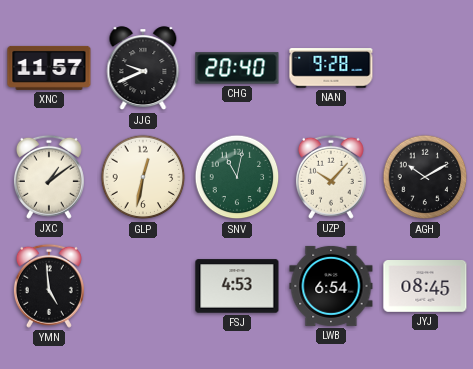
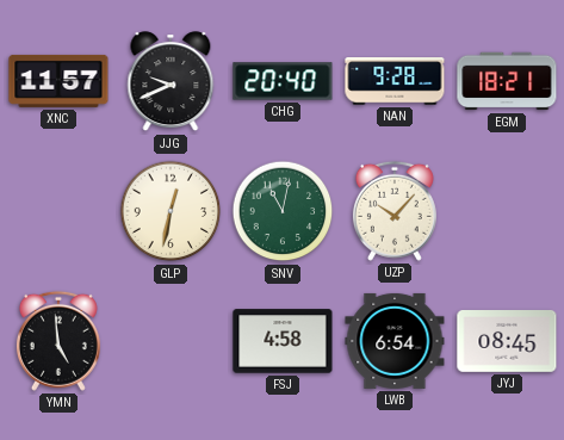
EGM: none -> 18:21 (507, 81)
JXC: 1:09 -> none (49, 177)
AGH: 10:10 -> none (425, 177)
FSJ: 4:53 -> 4:58 (283, 341)
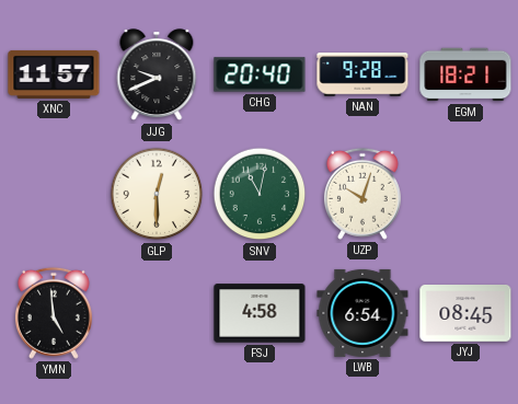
GLP: 12:32 -> 12:30 (157, 194)
UZP: 10:07 -> 10:03 (362, 194)
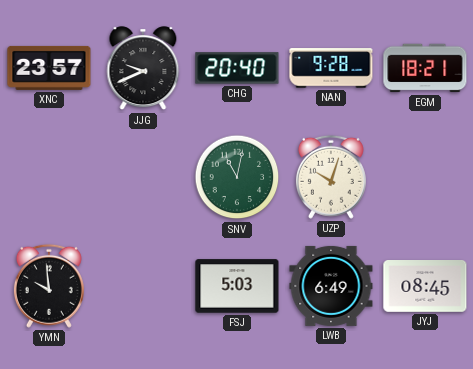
XNC: 11:57 -> 23:57 (49, 68)
GLP: 12:30 -> none (157, 194)
YMN: 4:59 -> 9:59 (49, 286)
FSJ: 4:58 -> 5:03 (237, 286)
LWB: 6:54 -> 6:49 (331, 286)
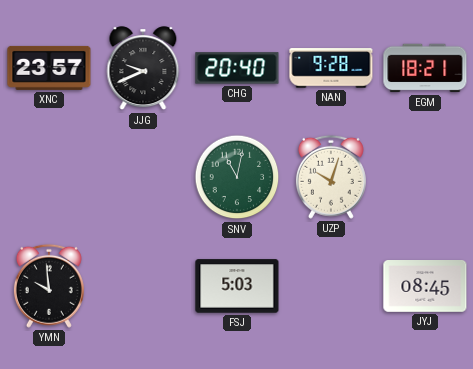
LWB: 6:49 -> none (331, 286)
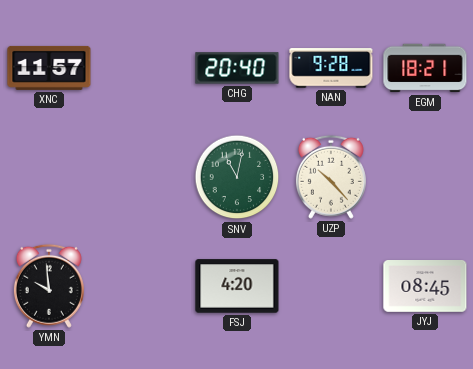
XNC: 23:57 -> 11:57 (49, 68)
JJG: 9:41 -> none (143, 69)
UZP: 10:03 -> 10:23 (331, 177)
FSJ: 5:03 -> 4:20 (237, 286)
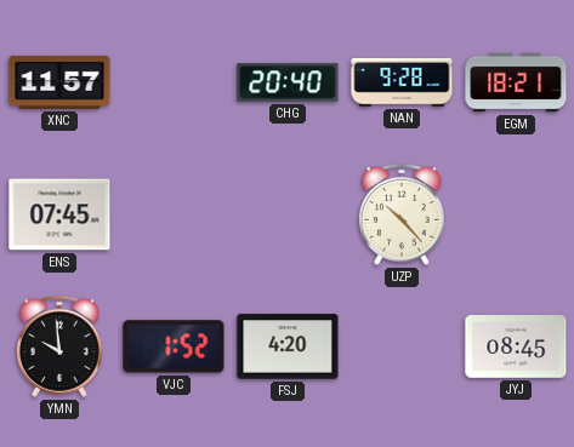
ENS: none -> 07:45 (59, 214)
SNV: 11:02 -> none (237, 177)
VJC: none -> 1:52 (174, 346)
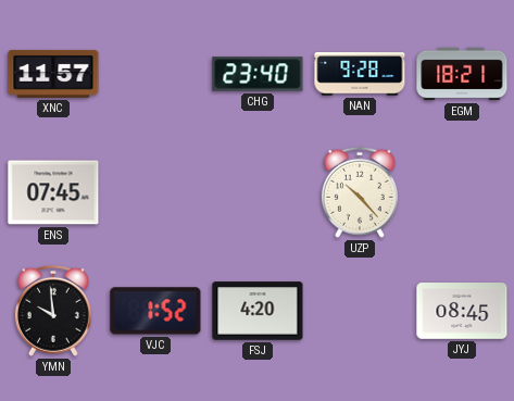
CHG: 20:40 -> 23:40 (258, 74)
